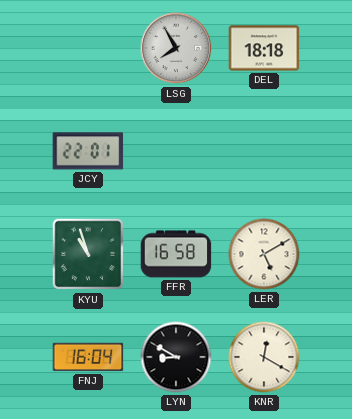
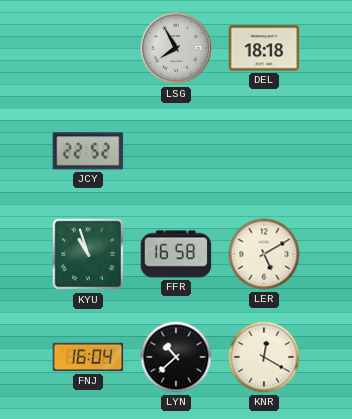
JCY: 22:01 -> 22:52 (88, 151)
LYN: 8:50 -> 10:38 (176, 357)
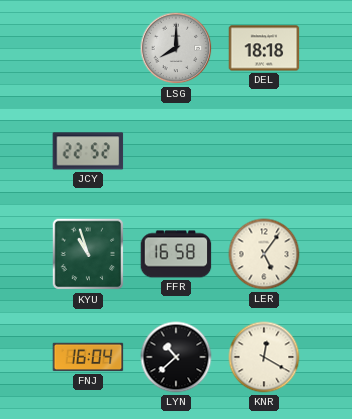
LSG: 7:55 -> 8:00 (176, 48)
LER: 5:10 -> 5:06 (264, 254)
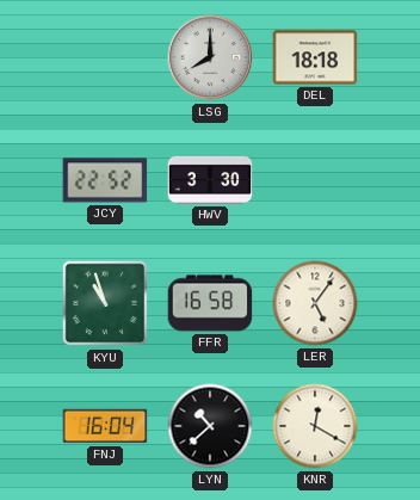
HWV: none -> 3:30 (210, 180)
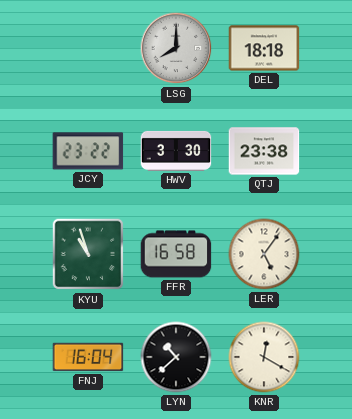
JCY: 22:52 -> 23:22 (88, 151)
QTJ: none -> 23:38 (264, 151)
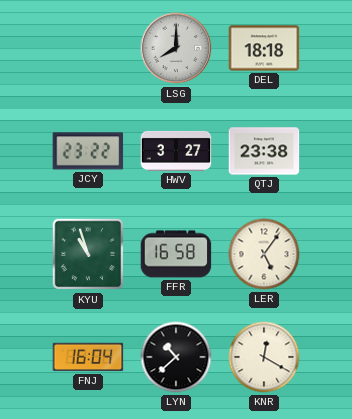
HWV: 3:30 -> 3:27 (176, 151)
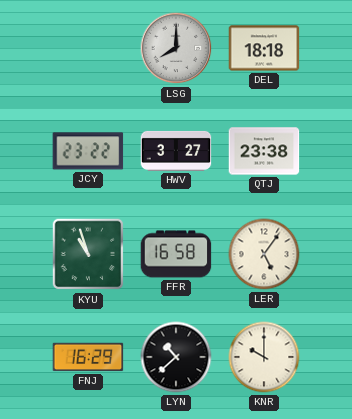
FNJ: 16:04 -> 16:29 (88, 357)
KNR: 12:20 -> 10:00 (264, 357)
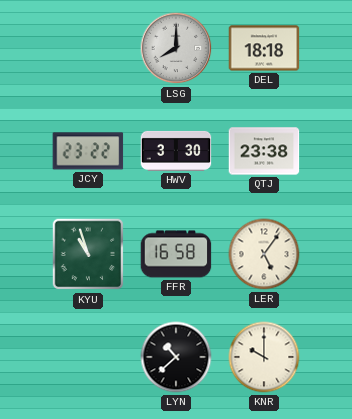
HWV: 3:27 -> 3:30 (176, 151)
FNJ: 16:29 -> none (88, 357)
